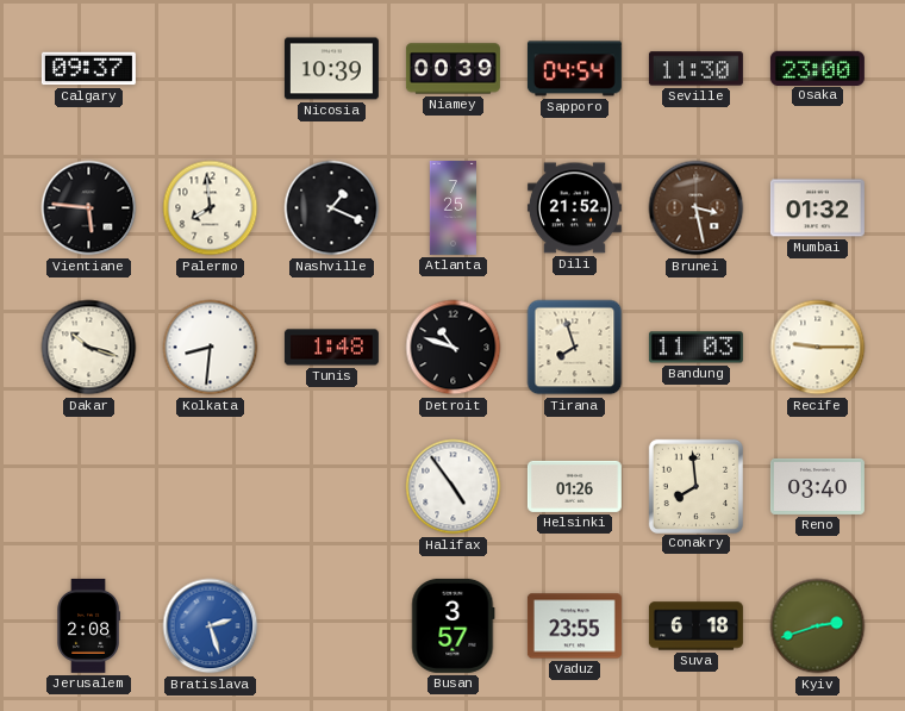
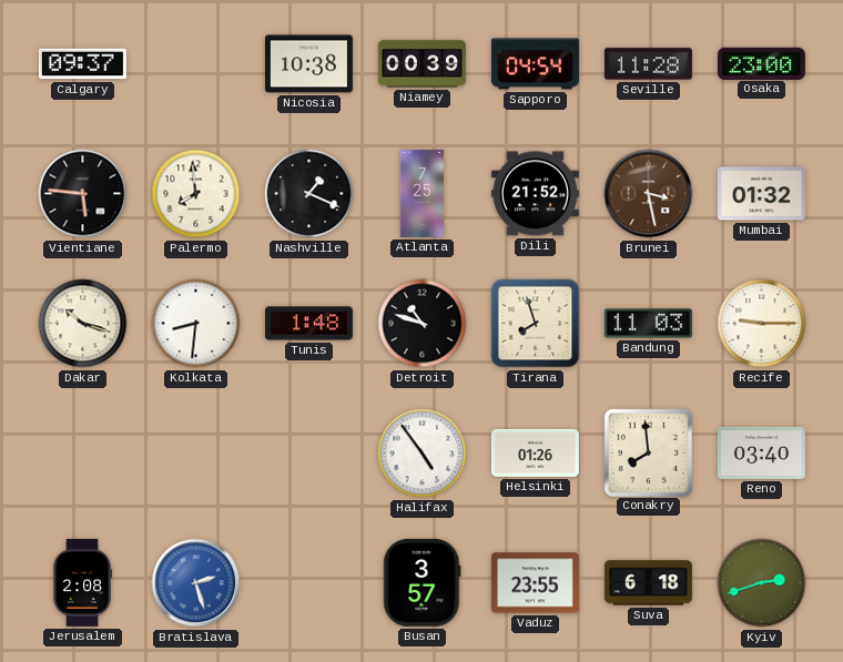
Nicosia: 10:39 -> 10:38 (308, 64)
Seville: 11:30 -> 11:28 (648, 64)
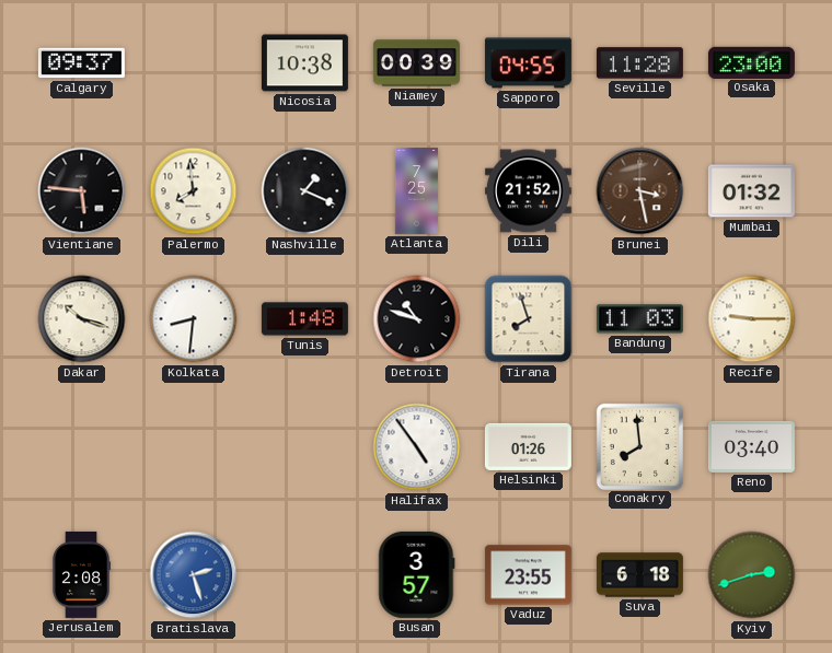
Sapporo: 04:54 -> 04:55 (528, 63)
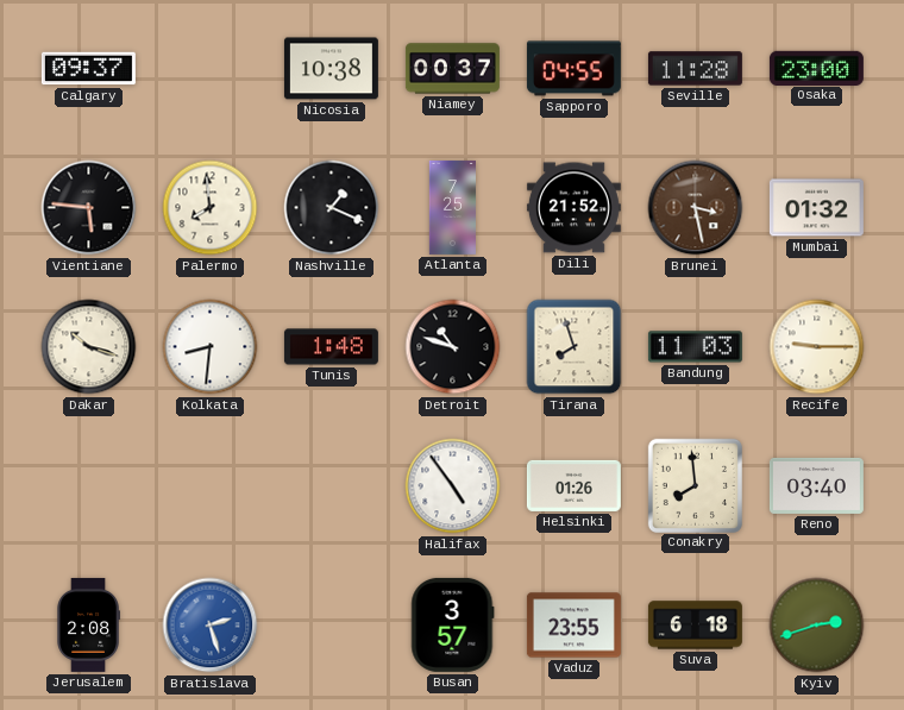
Niamey: 00:39 -> 00:37 (452, 69)
